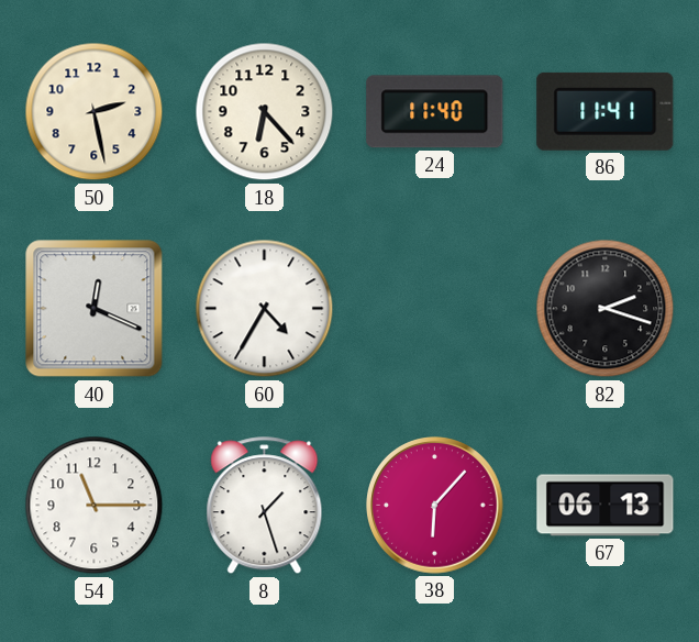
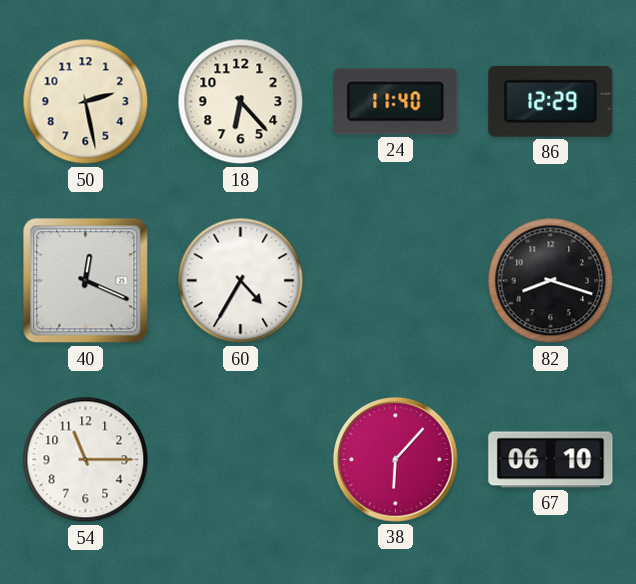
86: 11:41 -> 12:29 (551, 101)
82: 2:18 -> 8:18 (551, 281)
8: 1:27 -> none (265, 506)
67: 06:13 -> 06:10 (551, 460)
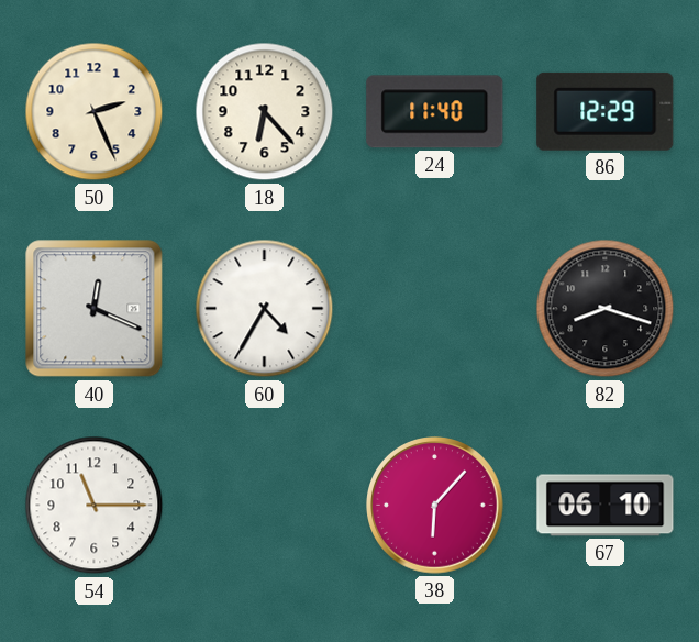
50: 2:28 -> 2:26 (95, 112)
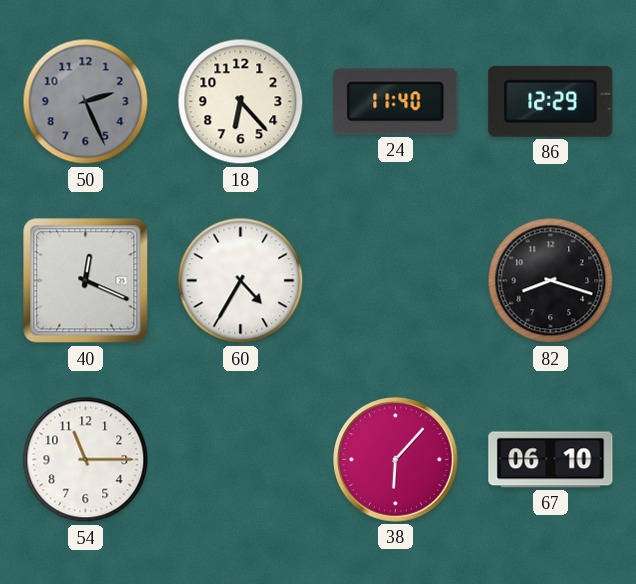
50 dial: cream -> grey (86, 102)
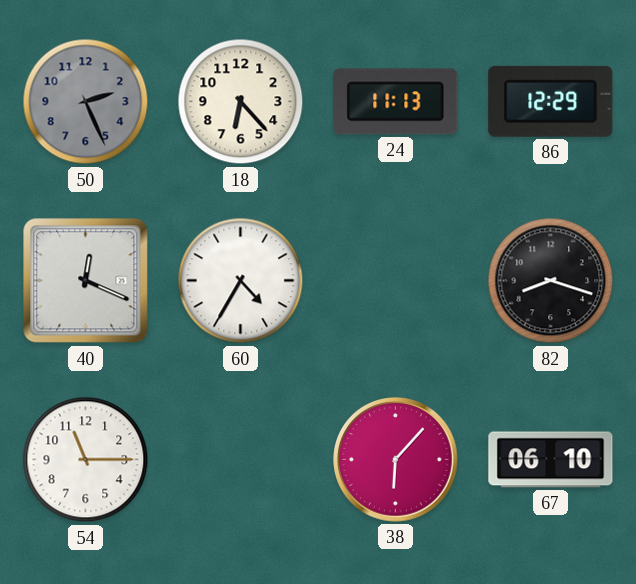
24: 11:40 -> 11:13 (396, 102)
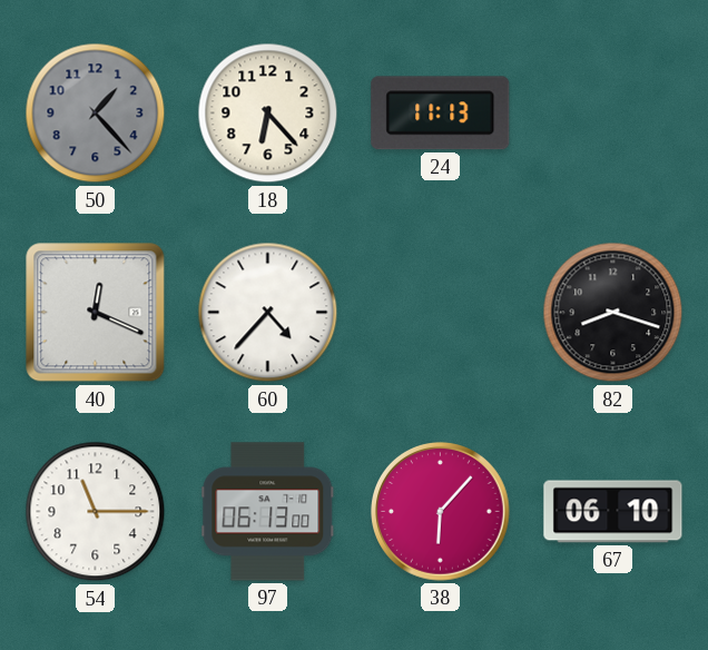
50: 2:26 -> 1:23 (96, 114)
86: 12:29 -> none (551, 101)
60: 4:35 -> 4:37 (268, 313)
97: none -> 06:13 (268, 512)
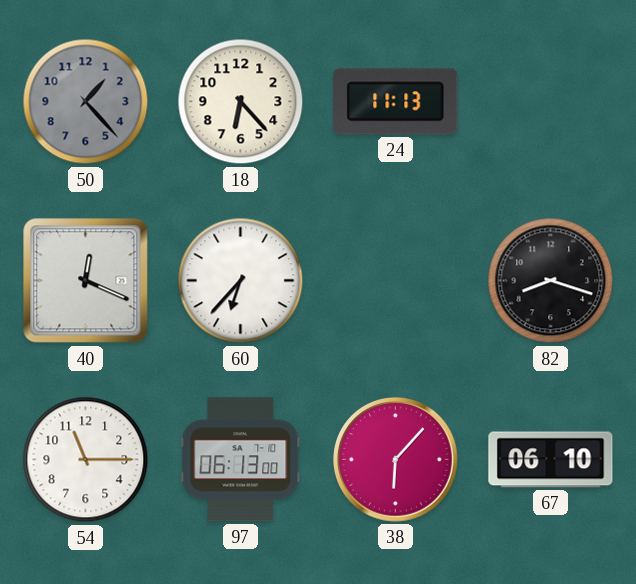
60: 4:37 -> 6:37 (241, 281)
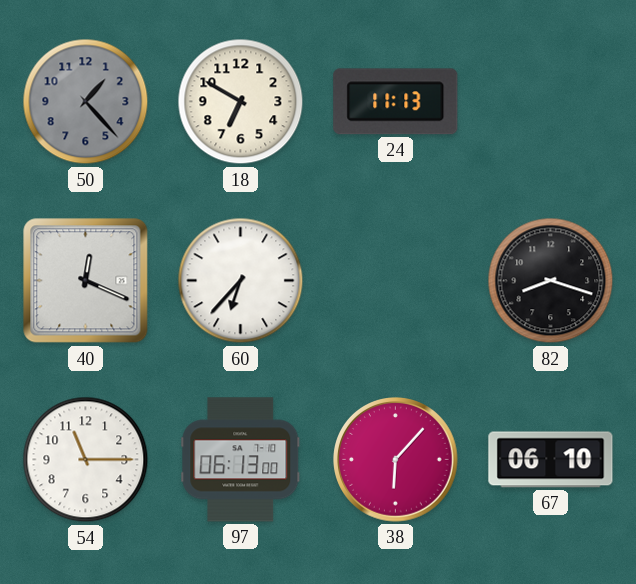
18: 6:23 -> 6:50 (241, 102)
